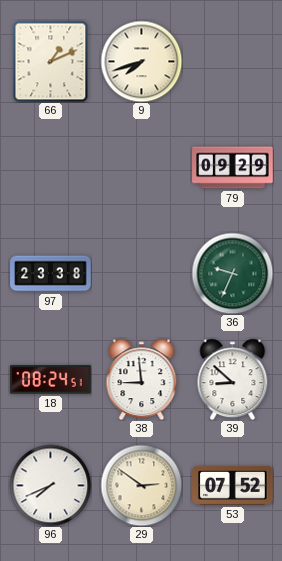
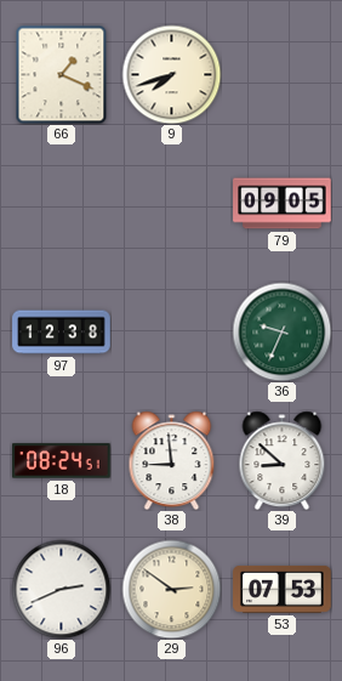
66: 1:11 -> 1:19 (62, 74)
79: 09:29 -> 09:05 (283, 204)
97: 23:38 -> 12:38 (62, 333)
96: 7:41 -> 2:41 (61, 589)
53: 07:52 -> 07:53 (283, 589)
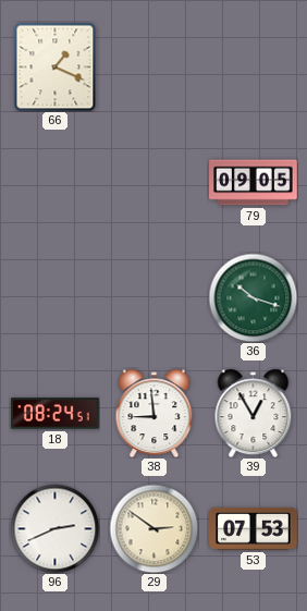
9: 7:42 -> none (171, 74)
97: 12:38 -> none (62, 333)
36: 9:34 -> 10:18 (253, 297)
39: 8:52 -> 12:55 (254, 413)
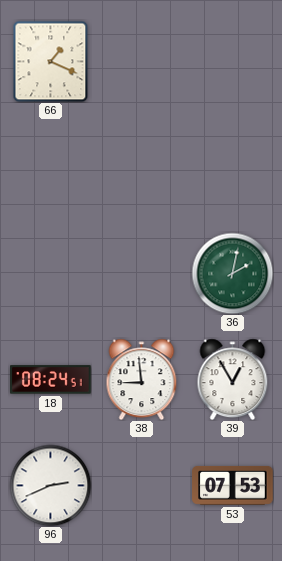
79: 09:05 -> none (254, 183)
36: 10:18 -> 2:02 (232, 273)
29: 2:51 -> none (153, 528)
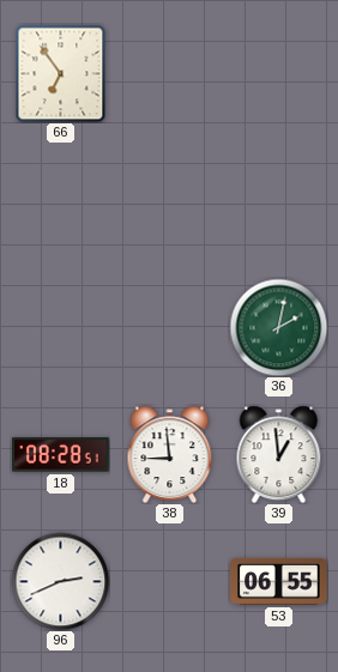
66: 1:19 -> 6:54 (61, 73)
18: 08:24 -> 08:28 (61, 455)
39: 12:55 -> 12:59 (279, 454)
53: 07:53 -> 06:55 (279, 581)
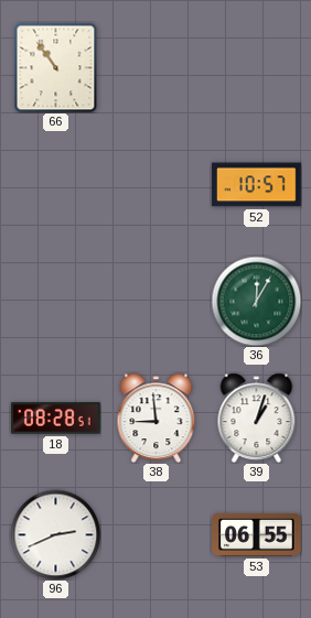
66: 6:54 -> 10:54 (56, 67)
52: none -> 10:57 (257, 185)
36: 2:02 -> 12:05 (256, 301)
39: 12:59 -> 1:03 (257, 418)
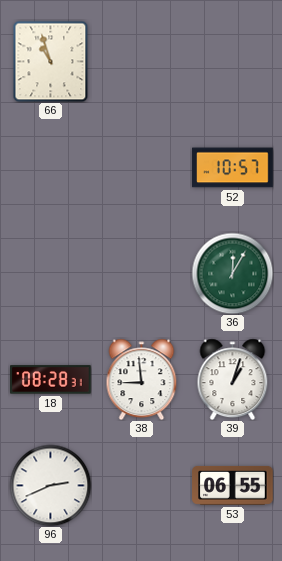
66: 10:54 -> 10:57 (51, 61)
18: 08:28:51 -> 08:28:31 (51, 380)
